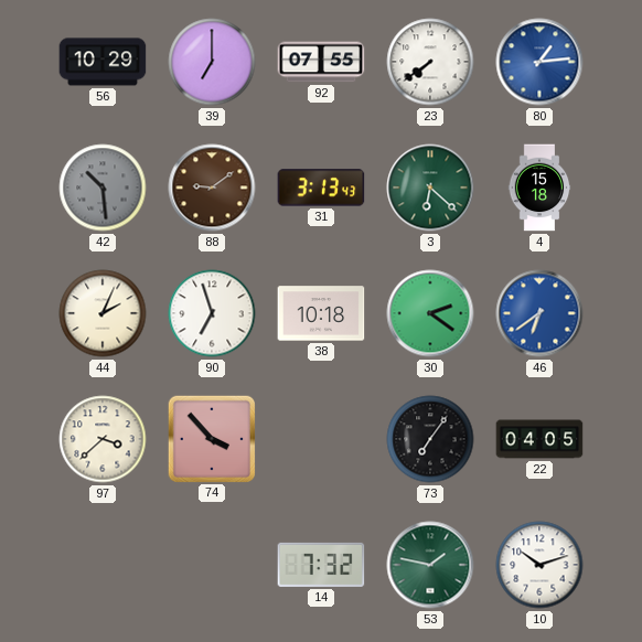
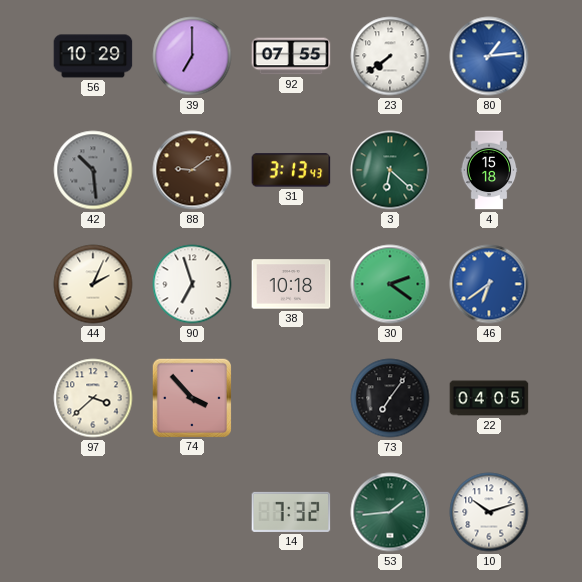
53: 1:47 -> 1:44 (390, 512)
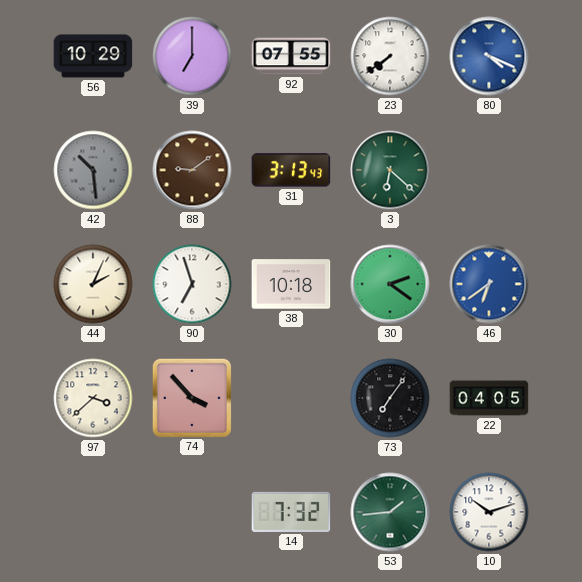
80: 1:14 -> 4:19 (489, 56)
4: 15:18 -> none (489, 170)
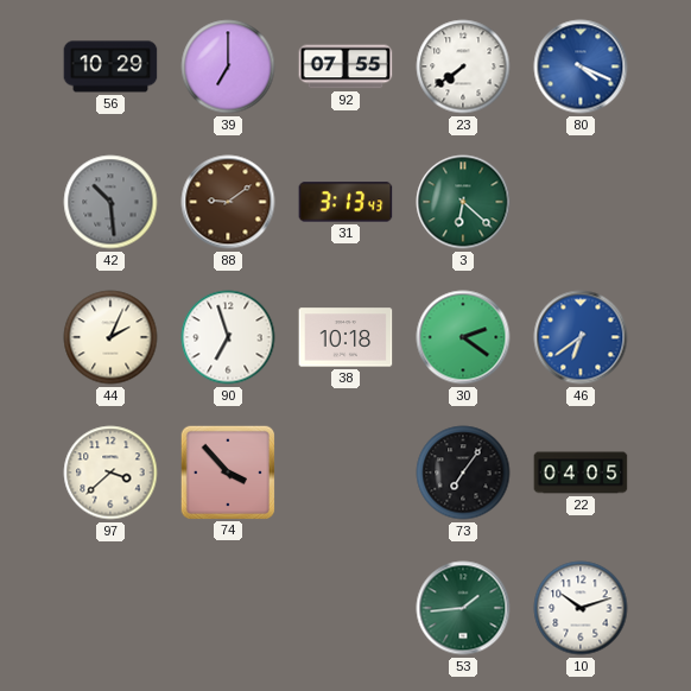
14: 7:32 -> none (291, 512)
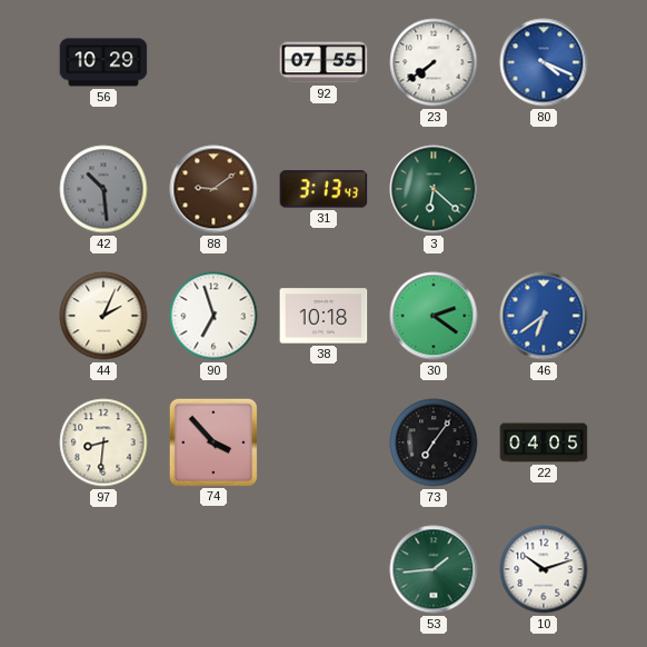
39: 7:00 -> none (228, 66)
97: 3:38 -> 8:31 (103, 442)
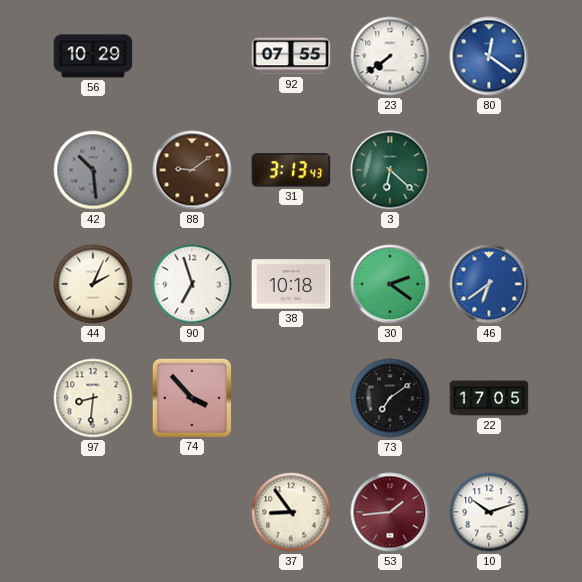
80: 4:19 -> 12:21 (489, 56)
73: 7:06 -> 7:09 (390, 398)
22: 04:05 -> 17:05 (489, 398)
37: none -> 8:54 (291, 512)
53 dial: green -> burgundy (390, 512)
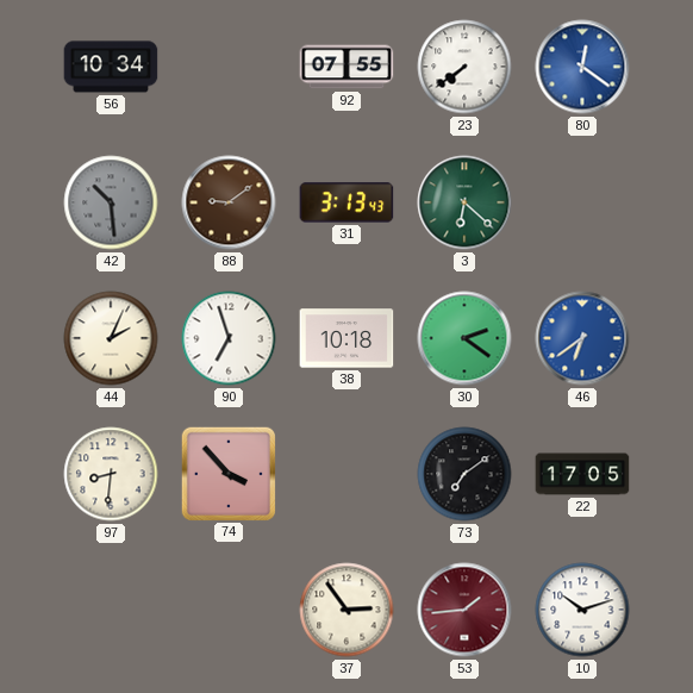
56: 10:29 -> 10:34 (111, 67)
37: 8:54 -> 2:54 (346, 610)
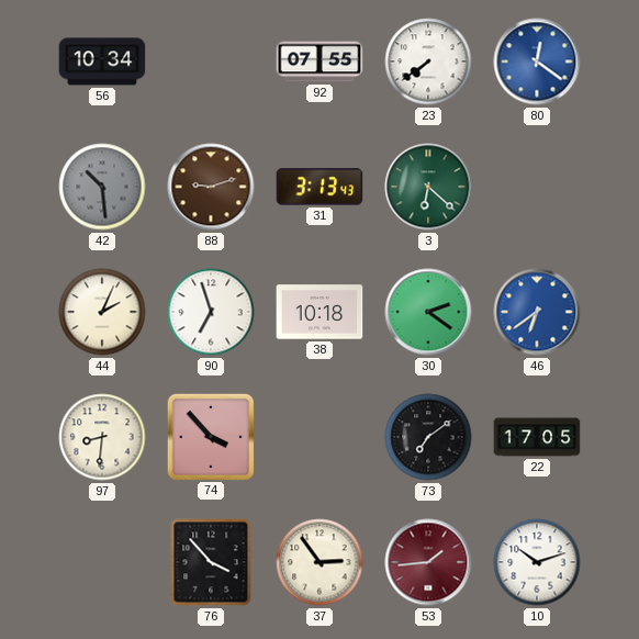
88: 9:09 -> 9:12 (211, 187)
76: none -> 3:53 (211, 562)
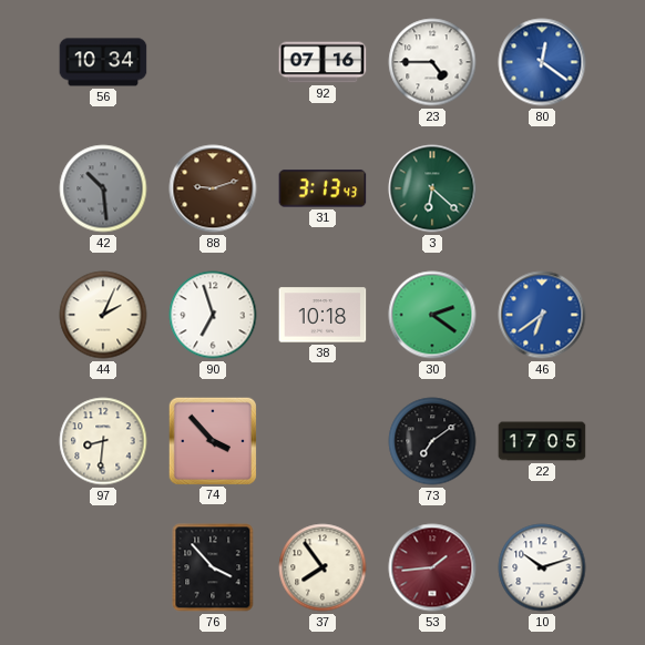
92: 07:55 -> 07:16 (322, 62)
23: 7:39 -> 4:45 (432, 62)
37: 2:54 -> 7:54 (322, 567)
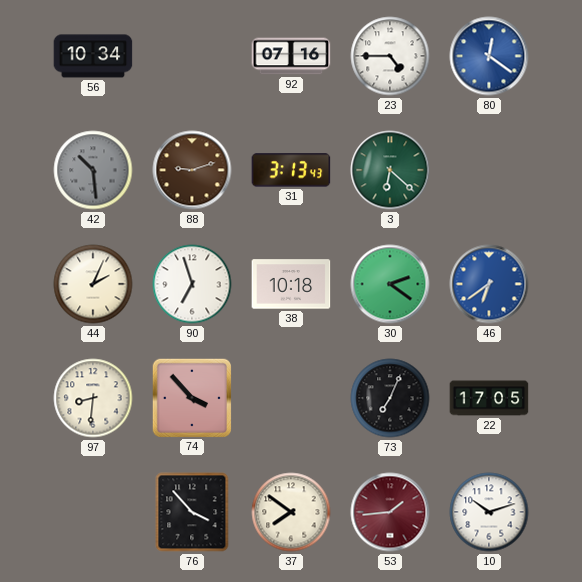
73: 7:09 -> 7:04 (390, 398)
37: 7:54 -> 7:51 (291, 512)
